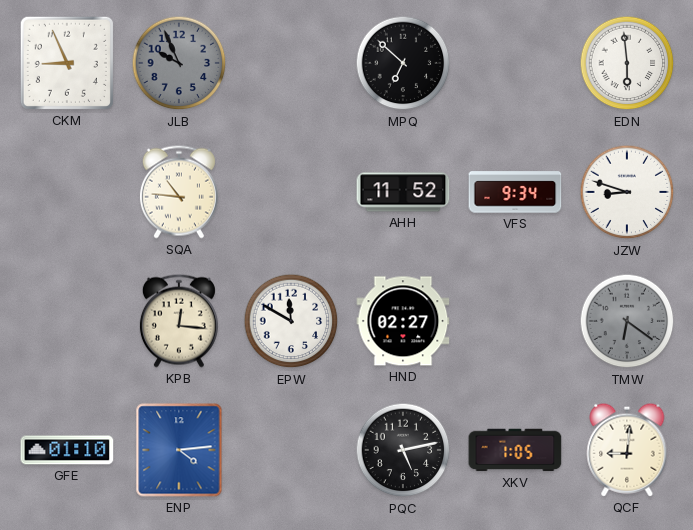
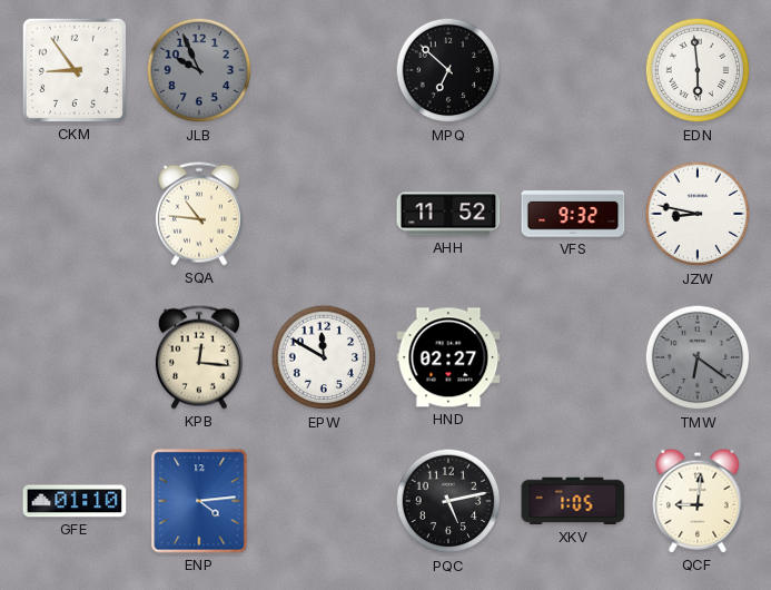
CKM: 8:56 -> 8:54 (75, 70)
VFS: 9:34 -> 9:32 (573, 214)
JZW: 8:48 -> 8:47 (698, 214)
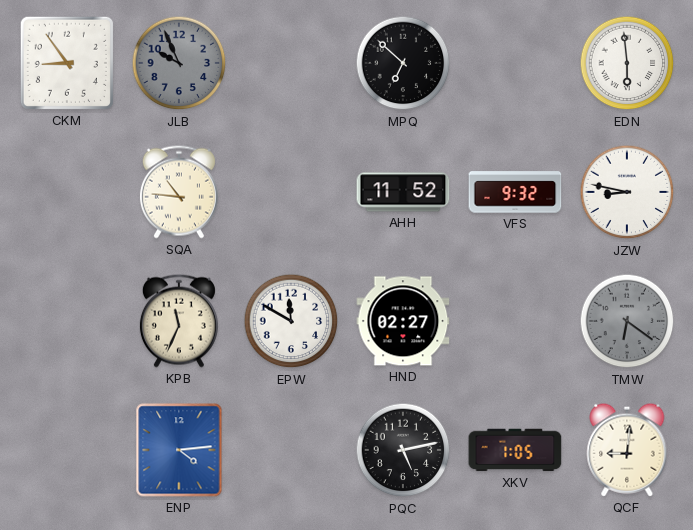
KPB: 12:16 -> 11:34 (179, 321)
GFE: 01:10 -> none (75, 501)
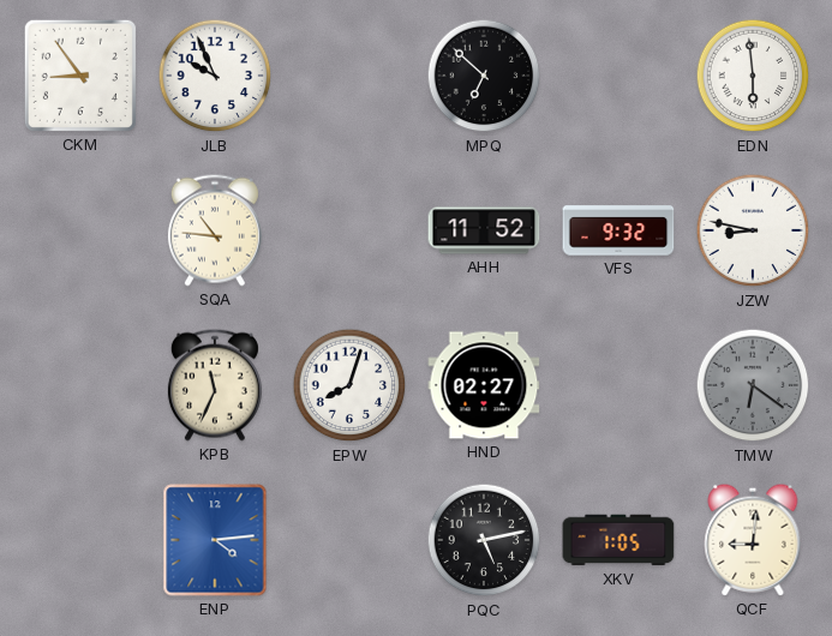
JLB dial: grey -> white (215, 76)
EPW: 11:50 -> 8:03 (349, 385)
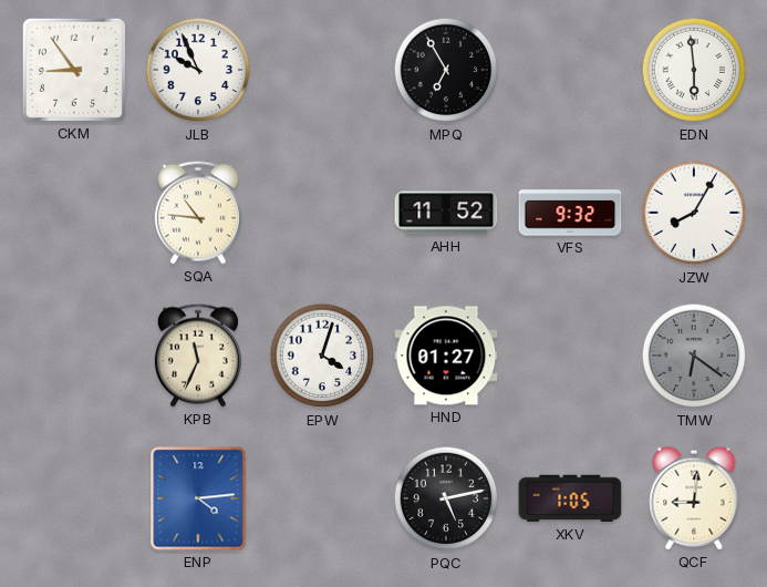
MPQ: 6:52 -> 6:55 (446, 70)
JZW: 8:47 -> 8:05 (694, 213)
EPW: 8:03 -> 4:03 (322, 356)
HND: 02:27 -> 01:27 (446, 356)
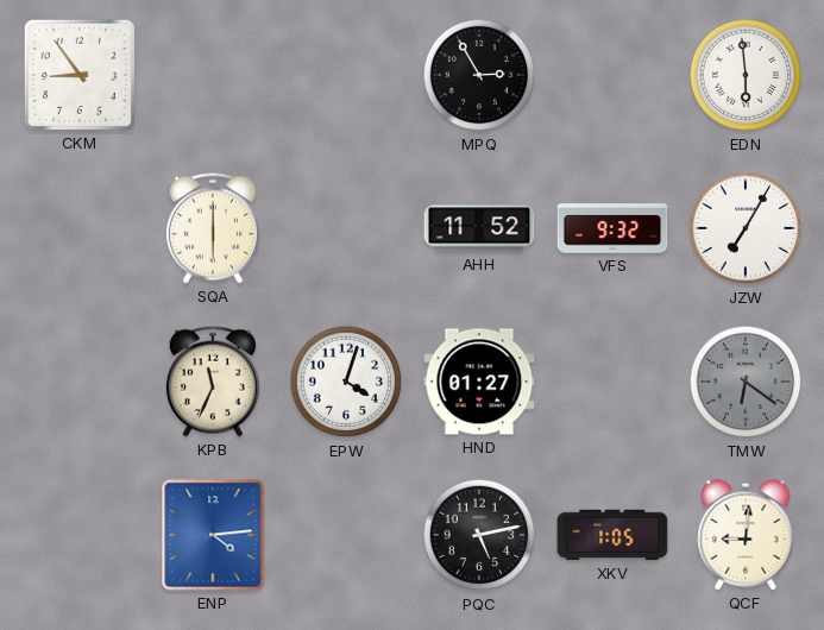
JLB: 9:56 -> none (198, 70)
MPQ: 6:55 -> 2:55 (479, 75)
SQA: 10:46 -> 6:00 (213, 228)
JZW: 8:05 -> 7:05 (746, 228)
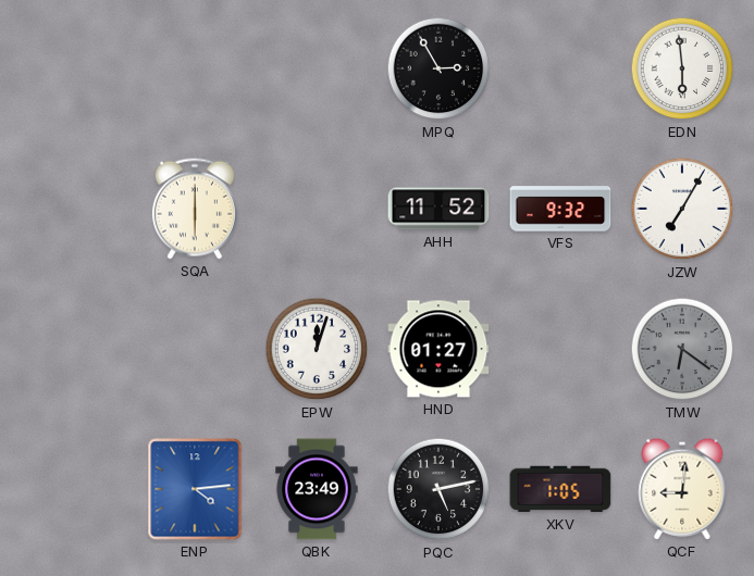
CKM: 8:54 -> none (80, 75)
KPB: 11:34 -> none (213, 382)
EPW: 4:03 -> 12:03 (317, 349)
QBK: none -> 23:49 (317, 489)
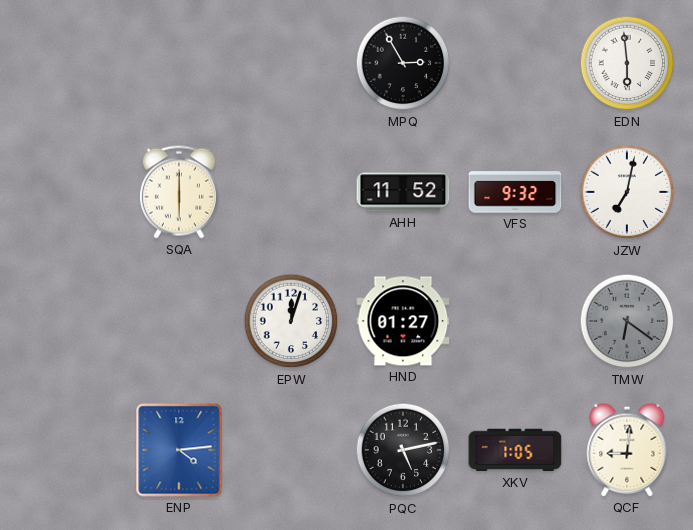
JZW: 7:05 -> 7:02 (627, 192)
QBK: 23:49 -> none (317, 489)
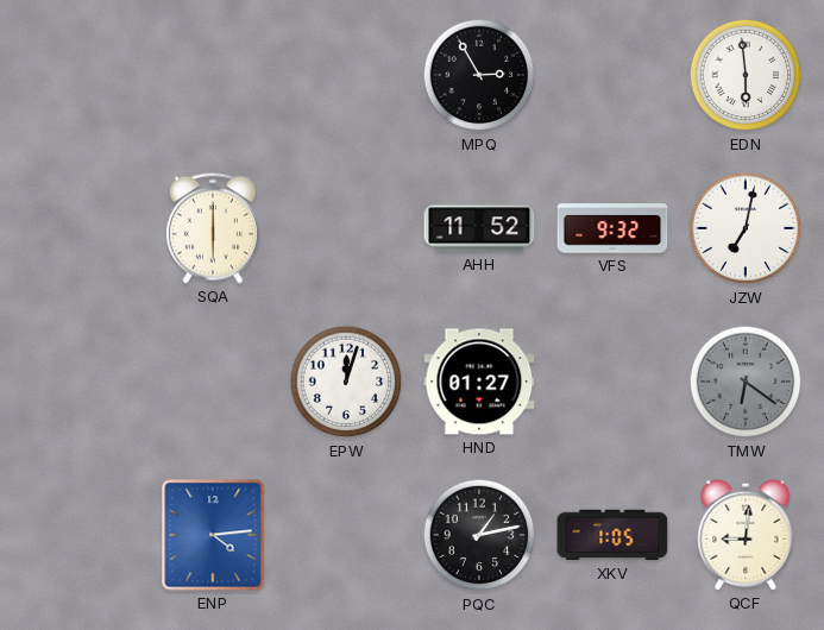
PQC: 5:13 -> 1:13 (479, 535)
